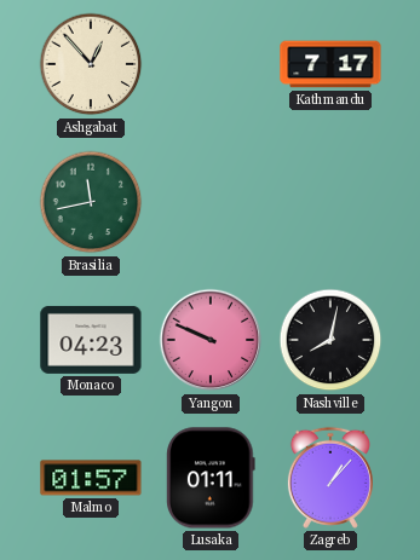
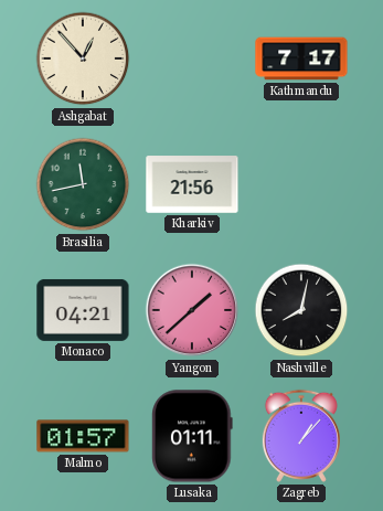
Kharkiv: none -> 21:56 (192, 184)
Monaco: 04:23 -> 04:21 (83, 310)
Yangon: 9:49 -> 1:38 (192, 310)
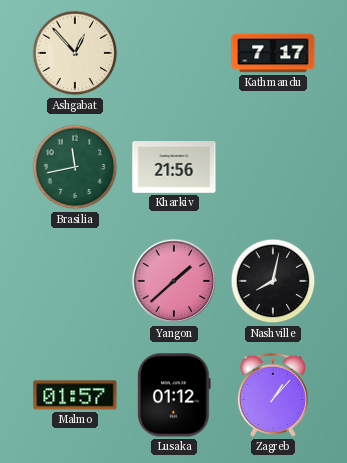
Monaco: 04:21 -> none (83, 310)
Lusaka: 01:11 -> 01:12 (174, 395)
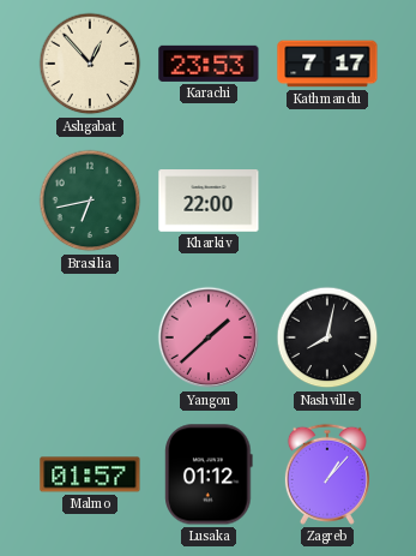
Karachi: none -> 23:53 (209, 64)
Brasilia: 11:43 -> 6:43 (90, 201)
Kharkiv: 21:56 -> 22:00 (209, 201)
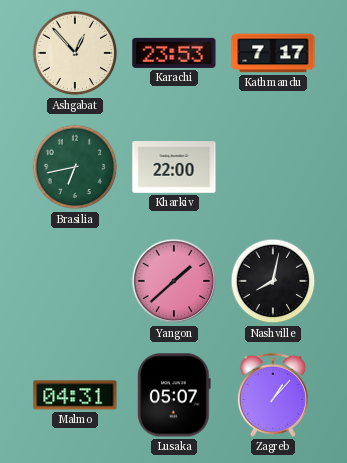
Malmo: 01:57 -> 04:31 (75, 395)
Lusaka: 01:12 -> 05:07 (174, 395)
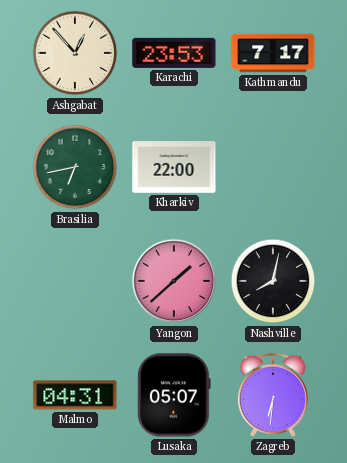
Zagreb: 1:07 -> 6:31 (273, 395)
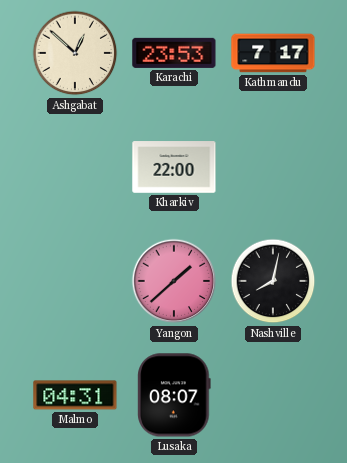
Ashgabat: 12:53 -> 12:52 (75, 53)
Brasilia: 6:43 -> none (75, 167)
Lusaka: 05:07 -> 08:07 (174, 395)
Zagreb: 6:31 -> none (273, 395)
